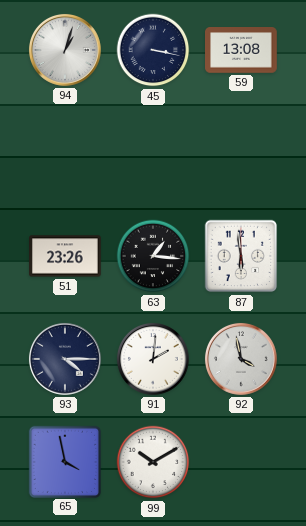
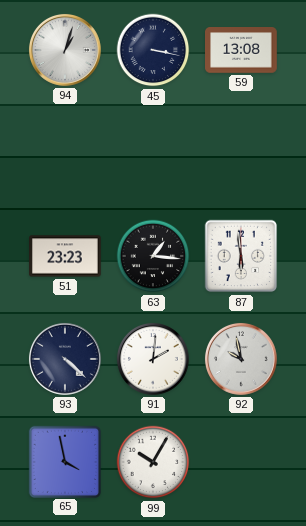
51: 23:26 -> 23:23 (65, 256)
93: 4:15 -> 4:22 (65, 359)
92: 3:58 -> 9:58 (241, 359)
99: 10:10 -> 10:05 (153, 462)
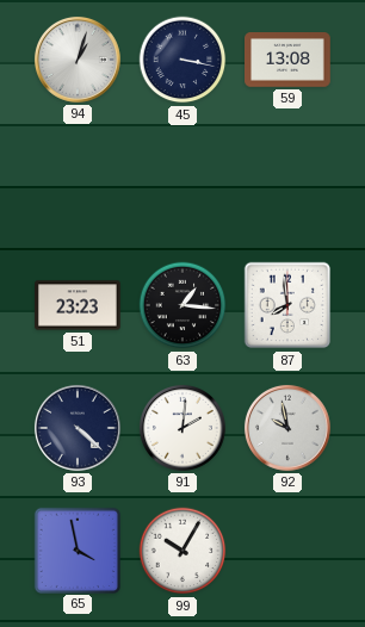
87: 5:59 -> 7:59 (287, 305)
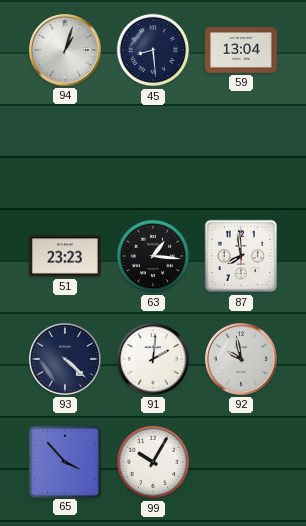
45: 3:17 -> 8:29 (153, 50)
59: 13:08 -> 13:04 (242, 50)
65: 3:58 -> 3:53 (64, 461)
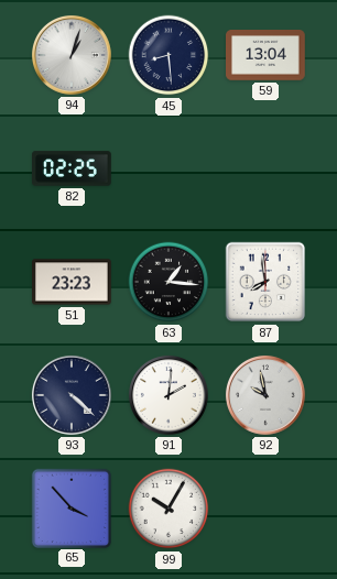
82: none -> 02:25 (73, 168)
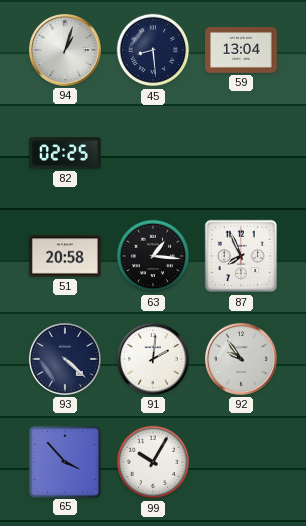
51: 23:23 -> 20:58 (65, 256)
87: 7:59 -> 7:56 (241, 256)
92: 9:58 -> 9:54 (241, 359)
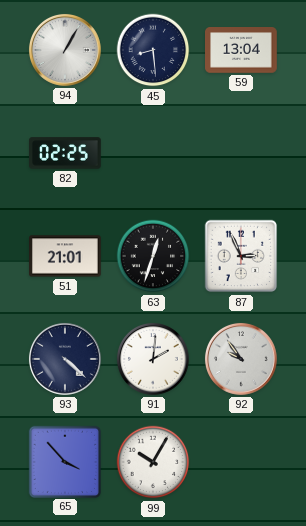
94: 1:03 -> 1:05 (65, 50)
51: 20:58 -> 21:01 (65, 256)
63: 1:16 -> 12:33 (153, 256)
87: 7:56 -> 2:56 (241, 256)
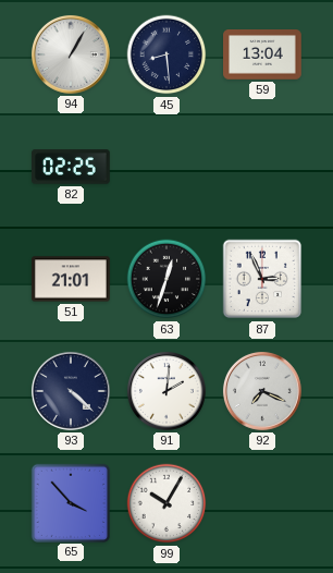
92: 9:54 -> 7:19 (262, 391)
